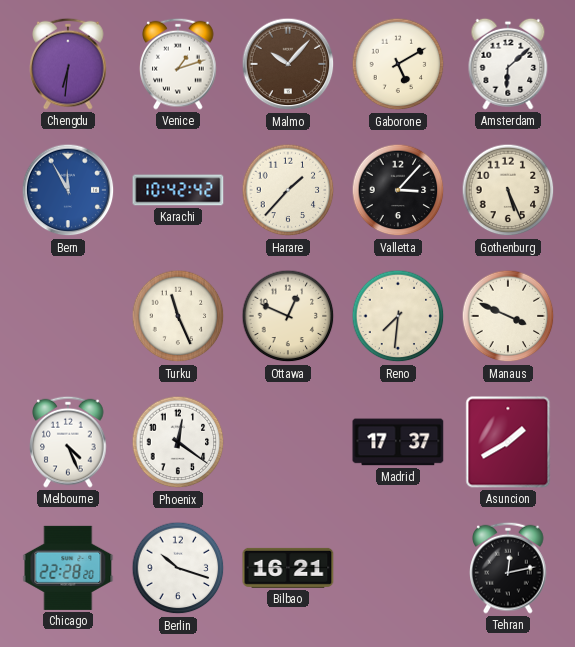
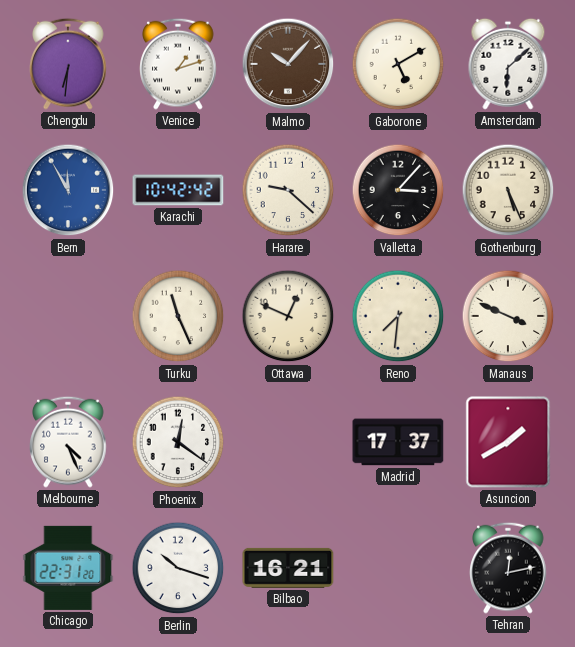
Harare: 1:37 -> 9:22 (288, 190)
Chicago: 22:28 -> 22:31 (68, 568)
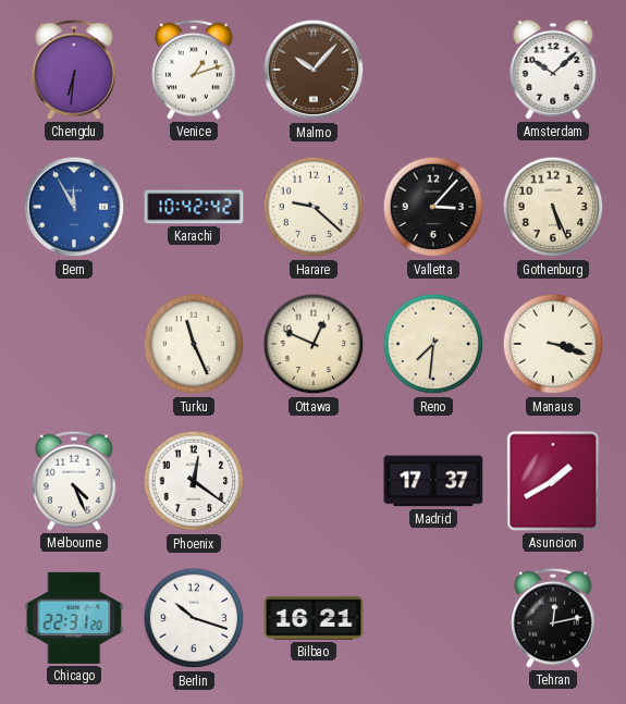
Gaborone: 5:10 -> none (398, 64)
Amsterdam: 6:08 -> 10:08 (553, 70)
Manaus: 3:49 -> 3:18 (553, 344)
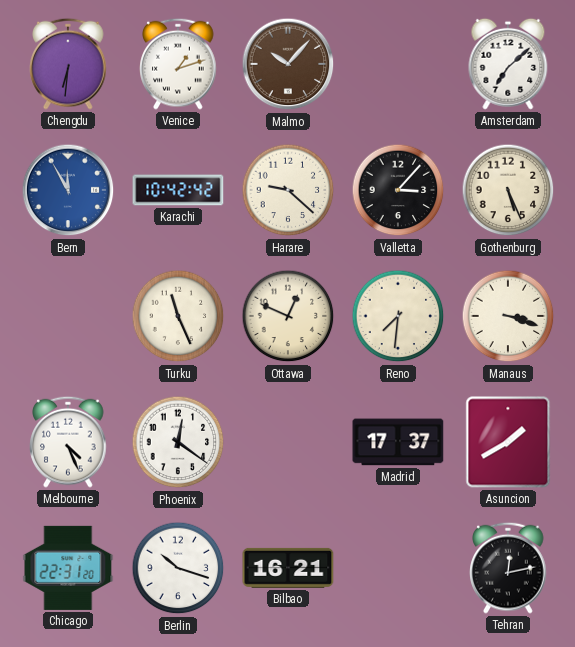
Amsterdam: 10:08 -> 7:08 (508, 64)
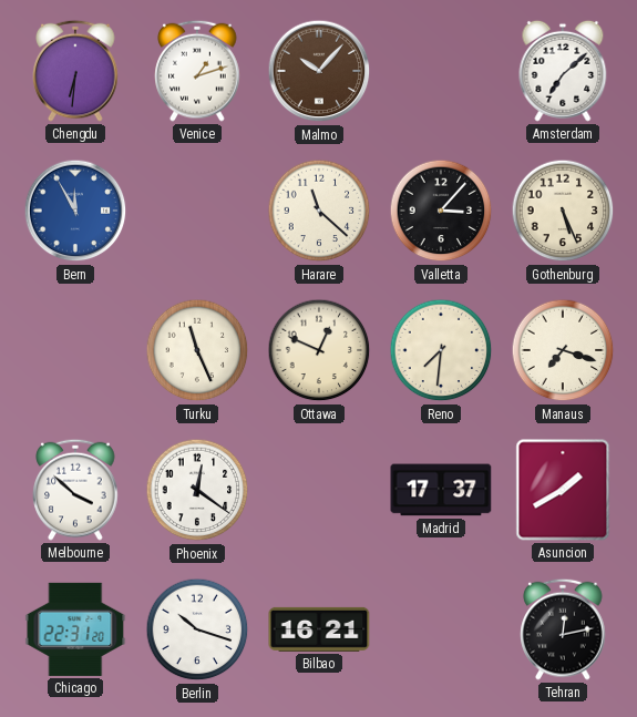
Karachi: 10:42 -> none (178, 190)
Harare: 9:22 -> 11:22 (319, 211)
Manaus: 3:18 -> 7:18 (563, 350)
Melbourne: 4:26 -> 3:52 (75, 490)
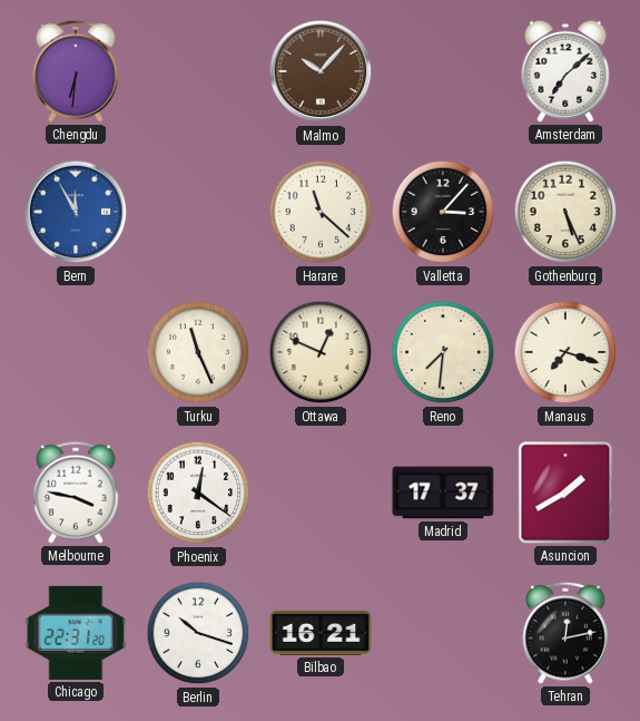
Venice: 1:12 -> none (197, 71)
Melbourne: 3:52 -> 3:47 (76, 493)
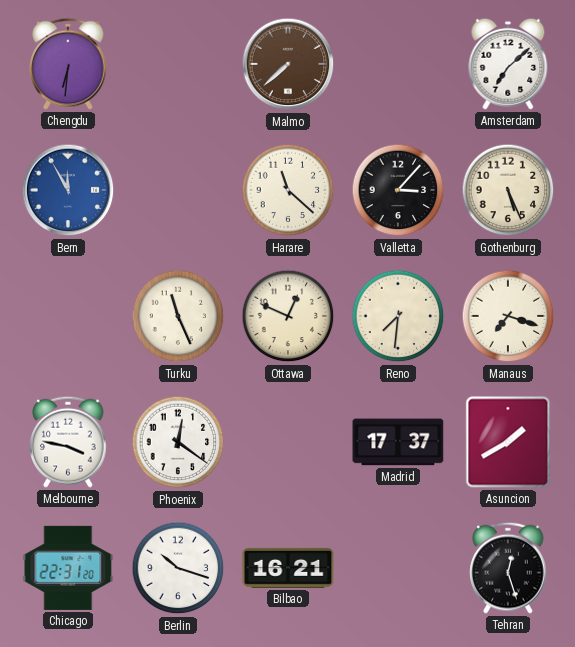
Malmo: 10:07 -> 7:38 (288, 64)
Tehran: 12:13 -> 12:27 (508, 568)
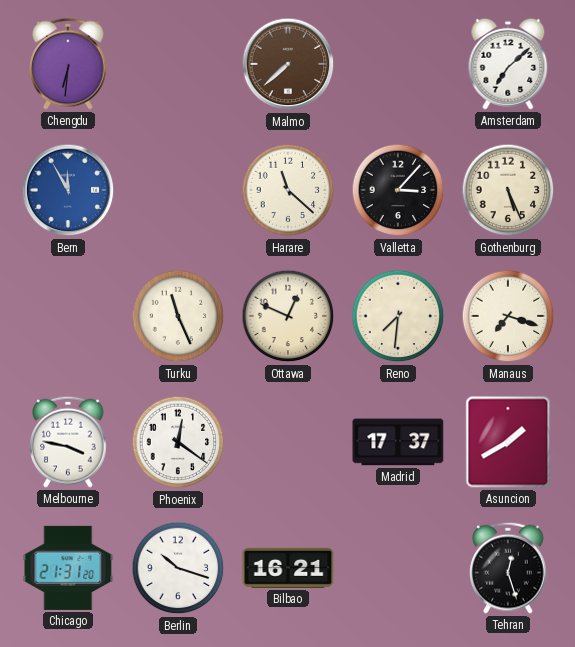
Chicago: 22:31 -> 21:31 (68, 568)
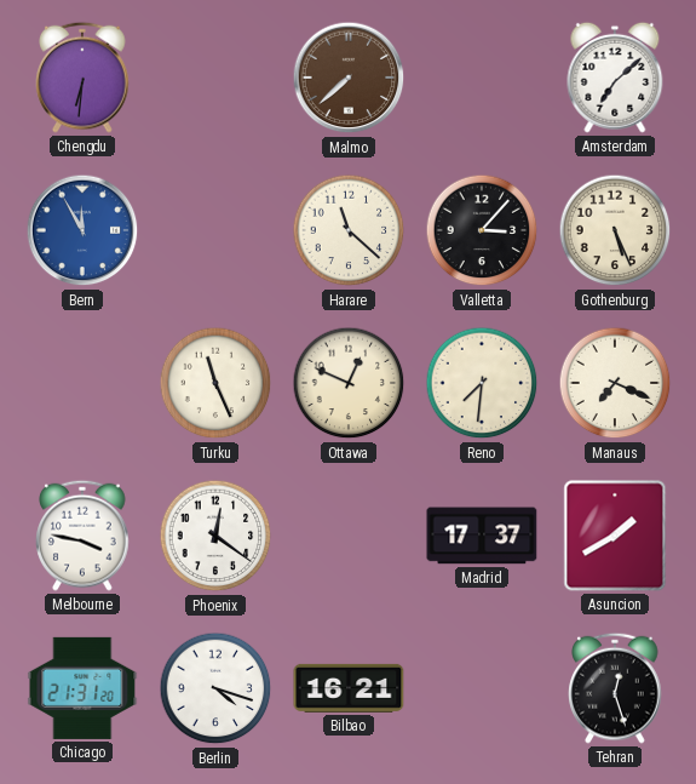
Manaus: 7:18 -> 7:19 (615, 383)
Berlin: 10:18 -> 4:18 (215, 688)
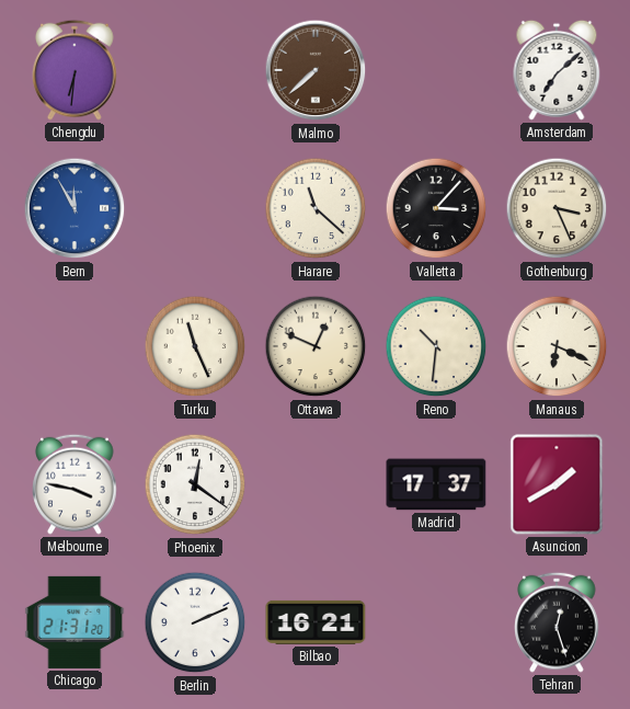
Gothenburg: 5:26 -> 3:26 (557, 208)
Reno: 7:31 -> 10:31 (436, 346)
Manaus: 7:19 -> 6:19 (557, 346)
Berlin: 4:18 -> 2:11 (195, 622)
